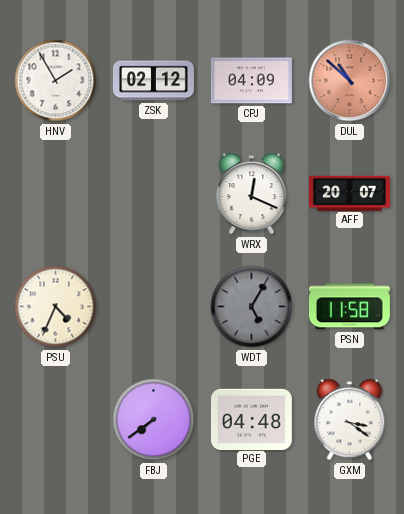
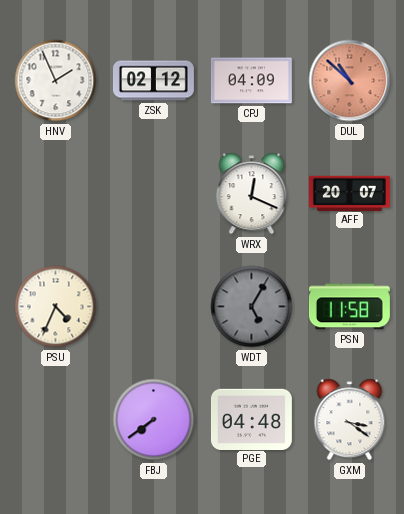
HNV: 1:55 -> 1:56 (56, 81)
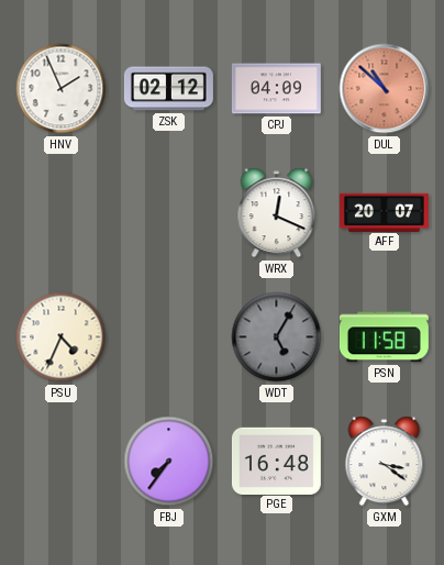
FBJ: 7:39 -> 7:36 (169, 462)
PGE: 04:48 -> 16:48 (276, 461)
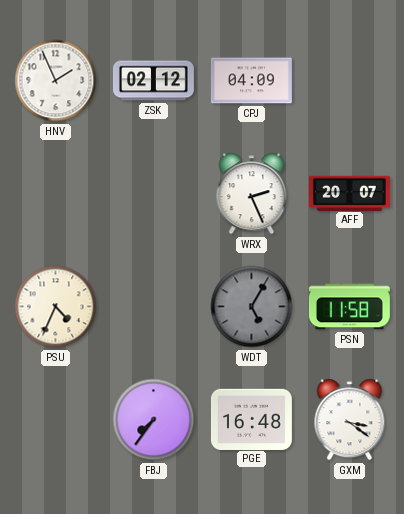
DUL: 10:52 -> none (385, 89)
WRX: 12:19 -> 2:26 (252, 194)
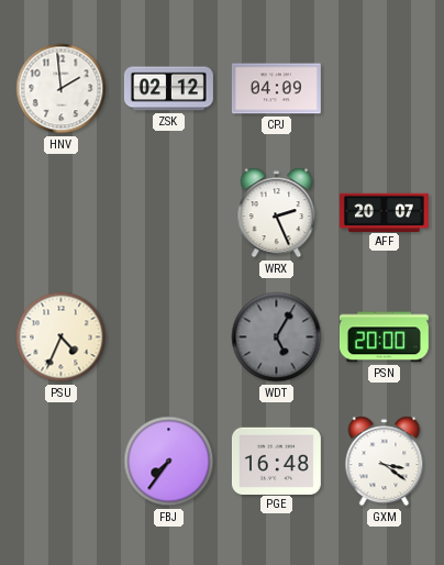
HNV: 1:56 -> 1:59 (62, 89)
PSN: 11:58 -> 20:00 (384, 337)
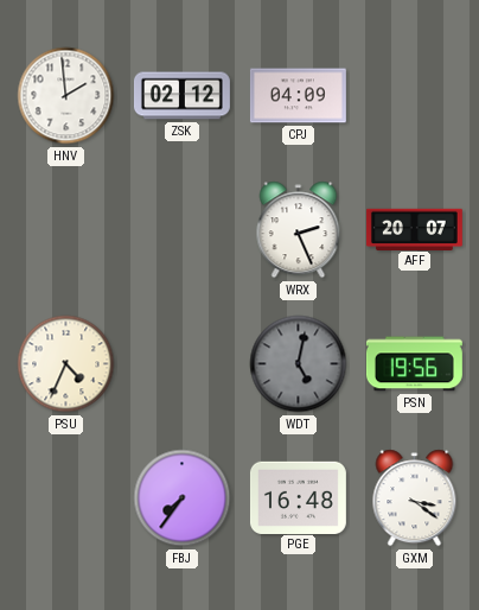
WDT: 5:05 -> 5:02 (299, 364)
PSN: 20:00 -> 19:56 (414, 364)
